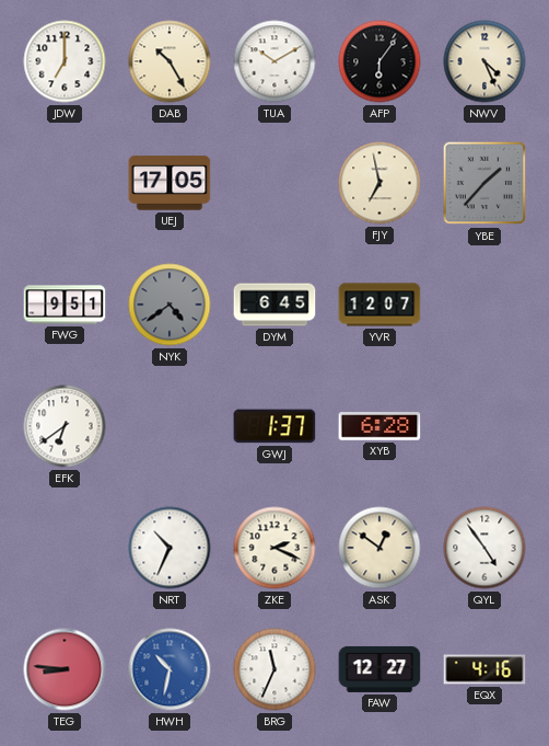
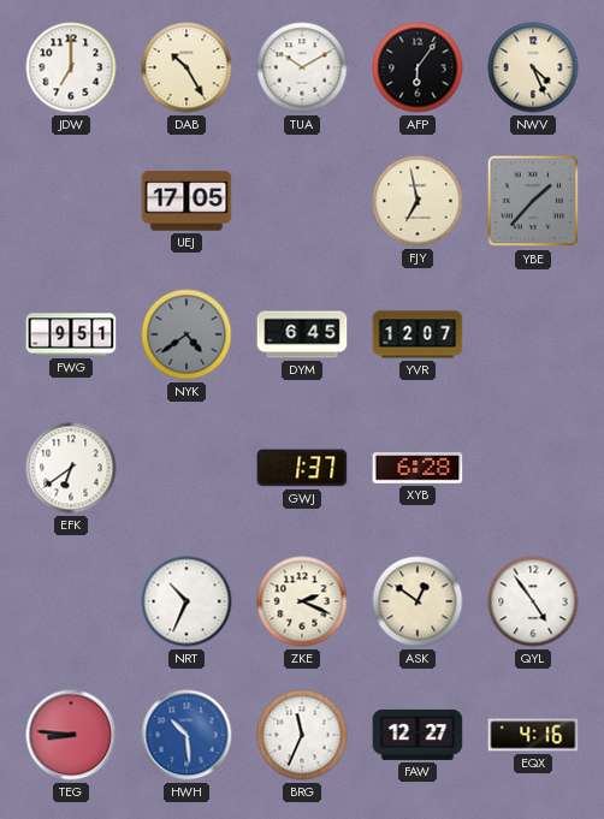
HWH: 10:32 -> 10:29 (186, 735)
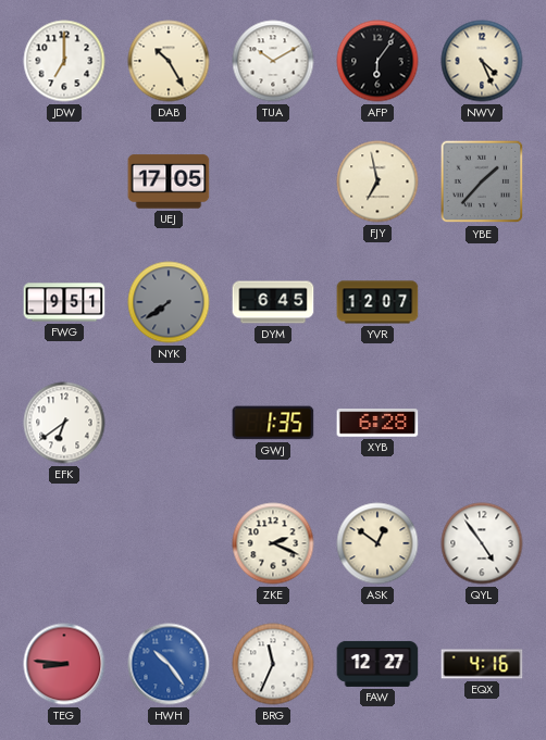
NYK: 4:39 -> 7:39 (169, 302)
GWJ: 1:37 -> 1:35 (273, 423)
NRT: 10:34 -> none (186, 601)
HWH: 10:29 -> 10:24 (169, 664)
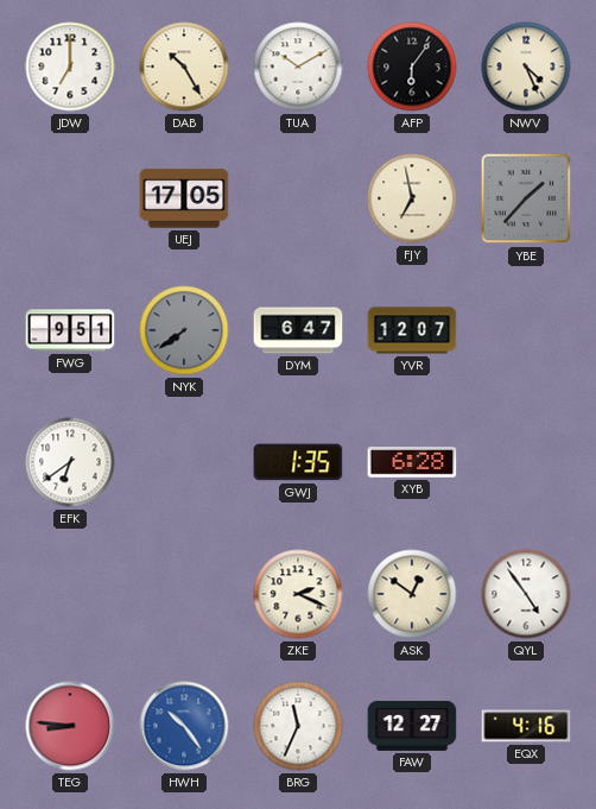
DYM: 6:45 -> 6:47 (298, 330)
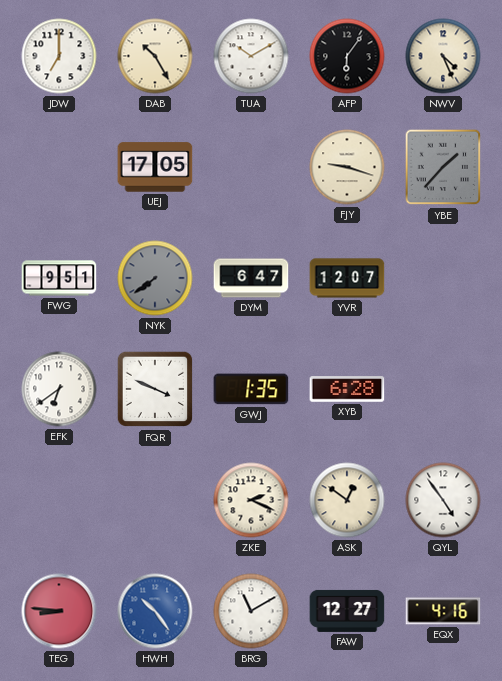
FJY: 6:58 -> 9:18 (347, 167)
FQR: none -> 3:49 (155, 389)
BRG: 11:34 -> 11:10 (251, 611)
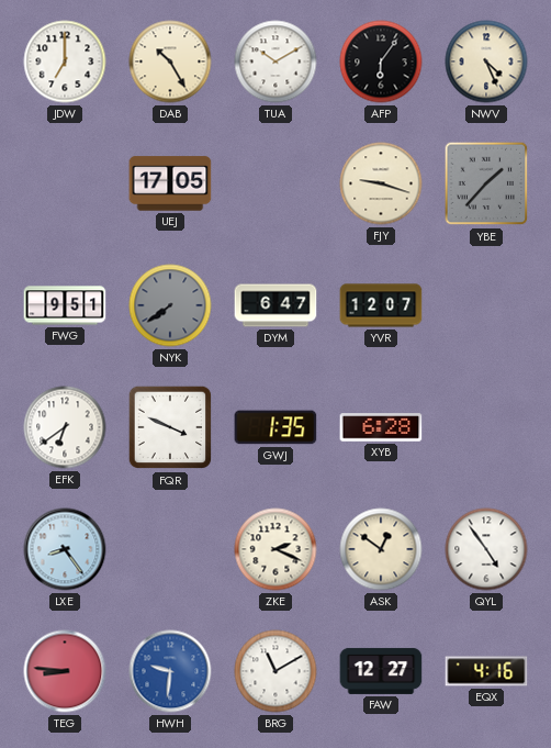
LXE: none -> 8:24 (65, 549)
HWH: 10:24 -> 9:31 (170, 671)
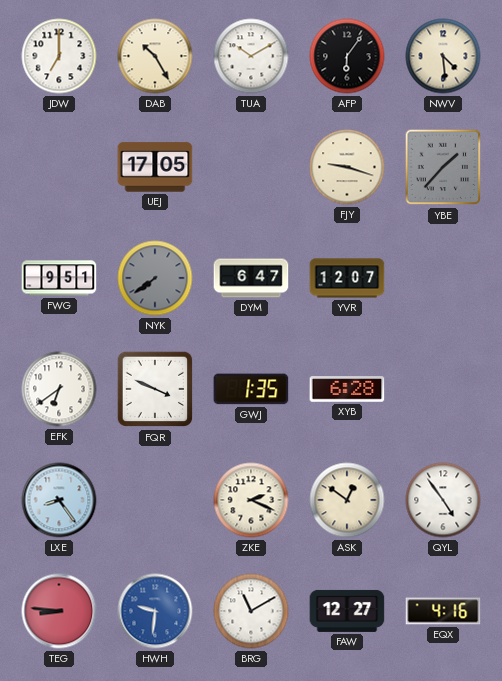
NWV: 4:26 -> 4:29 (443, 56)
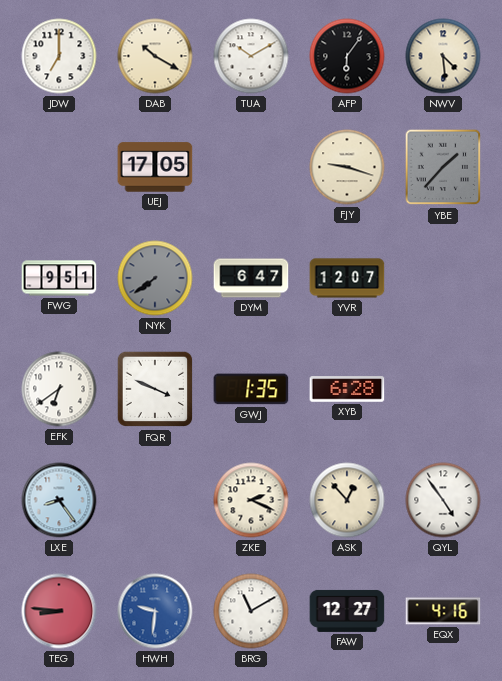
DAB: 10:25 -> 10:20 (155, 56)
ASK: 12:51 -> 12:53 (347, 500)
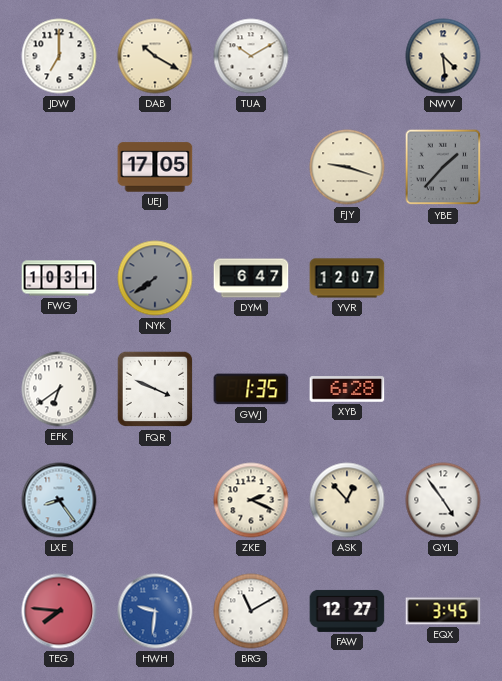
AFP: 6:06 -> none (347, 56)
FWG: 9:51 -> 10:31 (59, 278)
TEG: 8:46 -> 7:46 (59, 611)
EQX: 4:16 -> 3:45 (443, 611)
